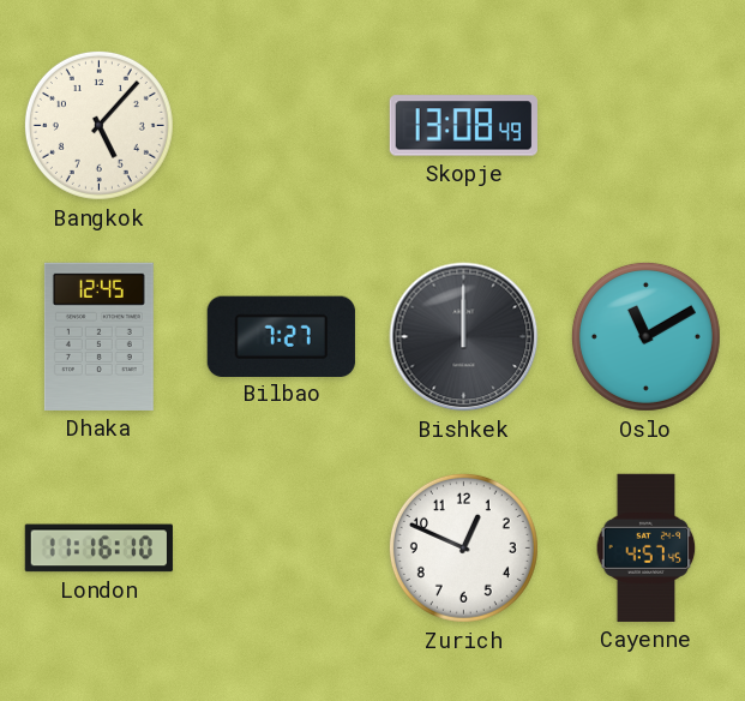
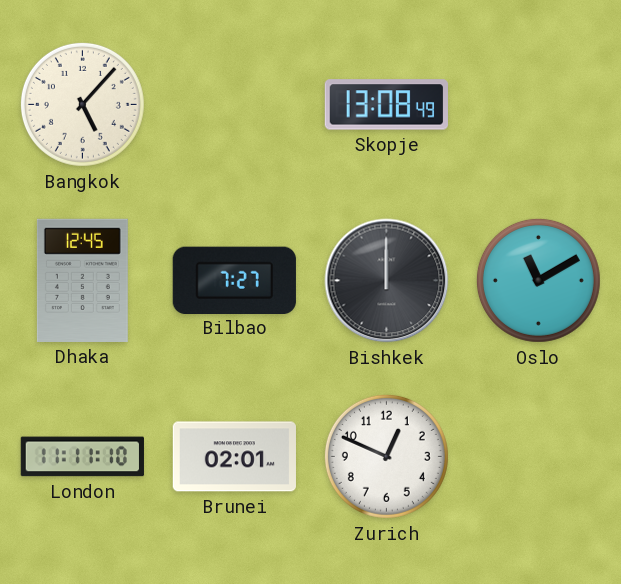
London: 11:16 -> 11:11 (82, 457)
Brunei: none -> 02:01 (234, 457)
Cayenne: 4:57 -> none (647, 547)
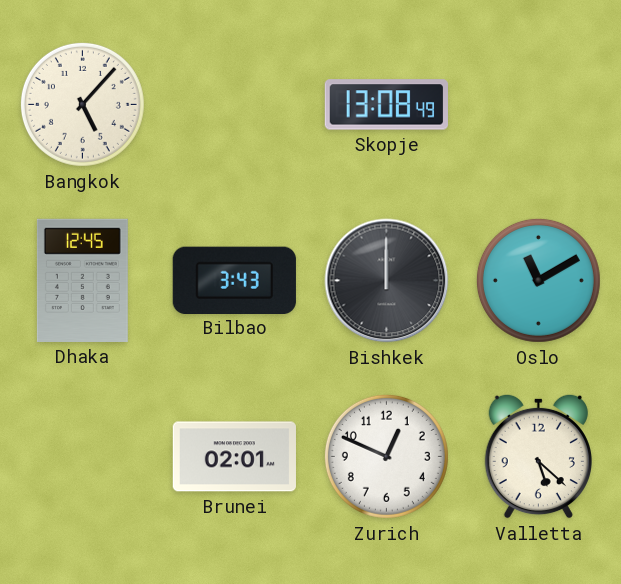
Bilbao: 7:27 -> 3:43 (234, 280)
London: 11:11 -> none (82, 457)
Valletta: none -> 5:22 (538, 456)
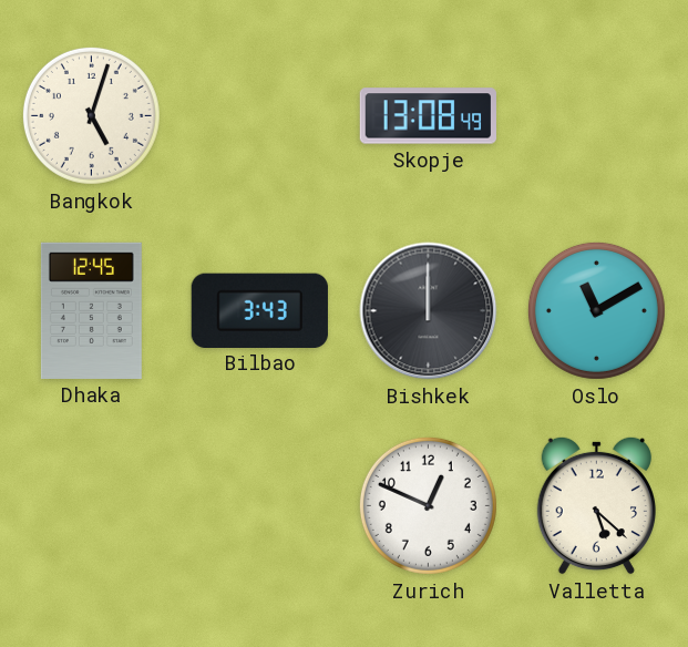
Bangkok: 5:07 -> 5:03 (91, 115)
Brunei: 02:01 -> none (234, 457)
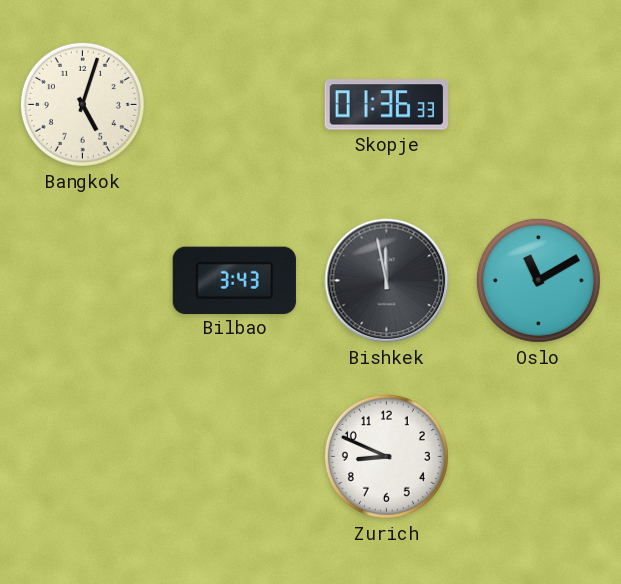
Skopje: 13:08 -> 01:36 (386, 105)
Dhaka: 12:45 -> none (91, 310)
Bishkek: 12:00 -> 11:58 (387, 281)
Zurich: 12:49 -> 8:49 (386, 456)
Valletta: 5:22 -> none (596, 505)
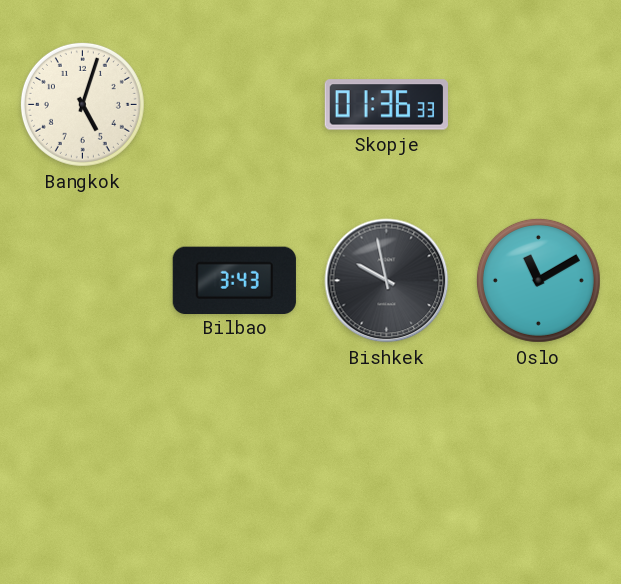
Bishkek: 11:58 -> 9:58 (387, 281)
Zurich: 8:49 -> none (386, 456)
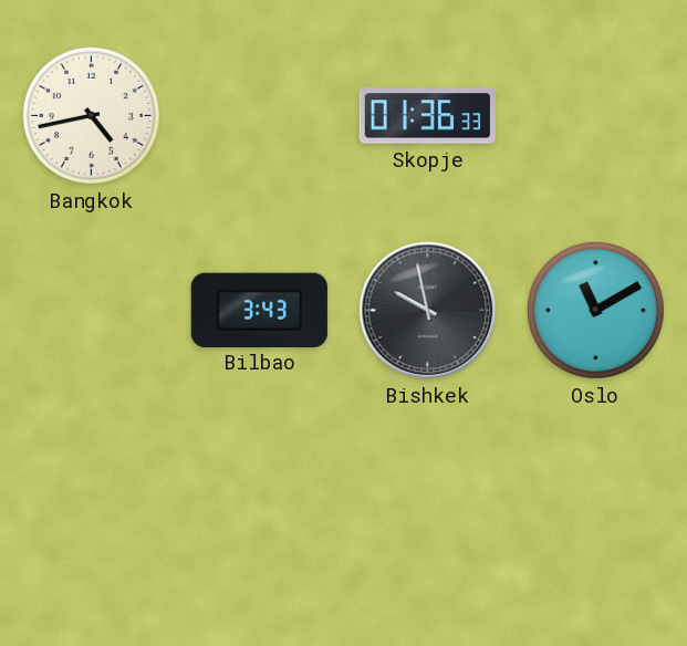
Bangkok: 5:03 -> 4:43 (91, 115)
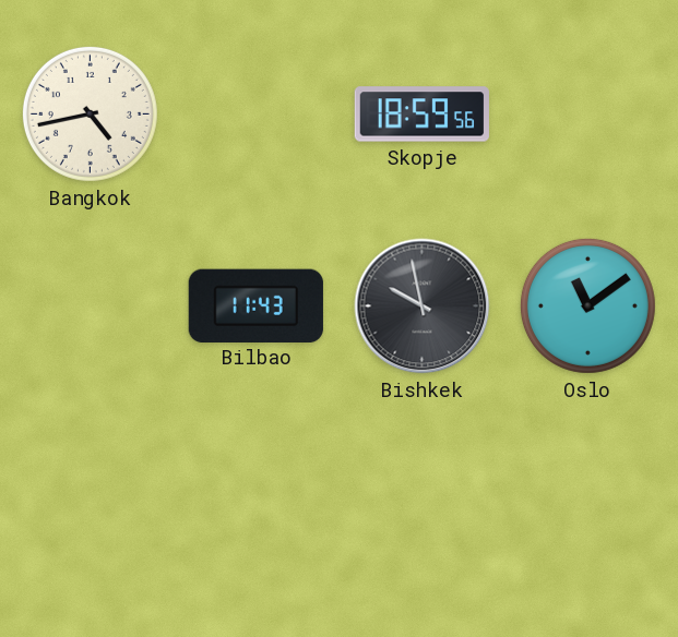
Skopje: 01:36 -> 18:59 (421, 115)
Bilbao: 3:43 -> 11:43 (255, 305)
Oslo: 11:10 -> 11:09 (587, 305)
